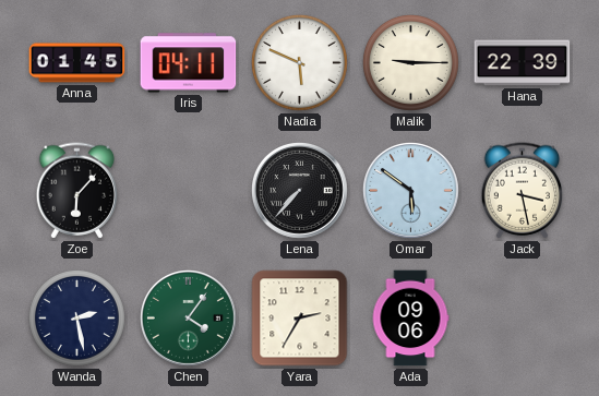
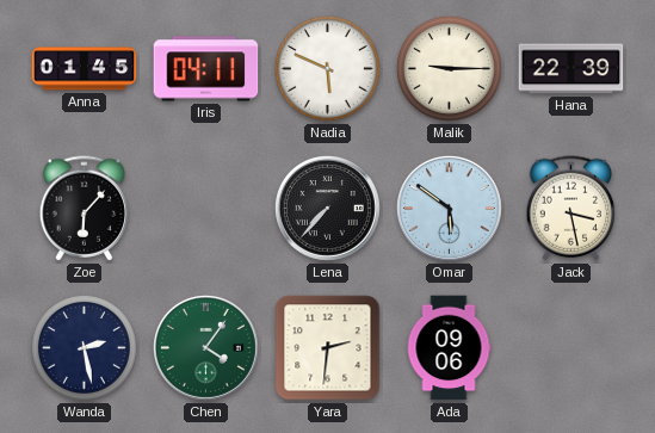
Yara: 2:35 -> 2:31 (328, 348)
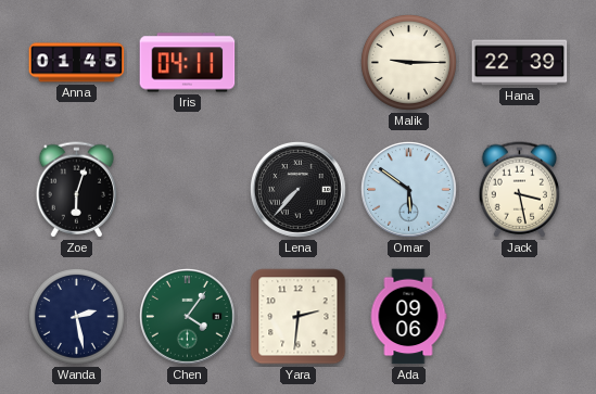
Nadia: 5:49 -> none (327, 68)
Zoe: 6:07 -> 6:03 (77, 190)
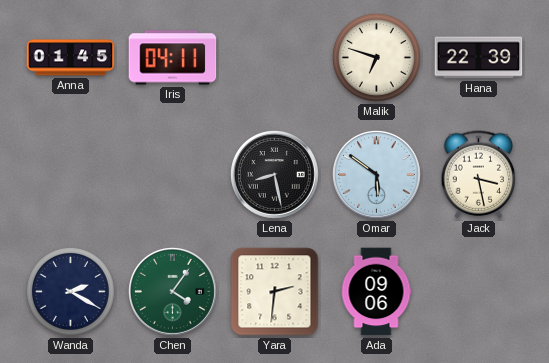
Malik: 9:15 -> 6:48 (376, 57)
Zoe: 6:03 -> none (77, 190)
Lena: 7:37 -> 8:28 (274, 174)
Wanda: 2:28 -> 2:20 (70, 291)
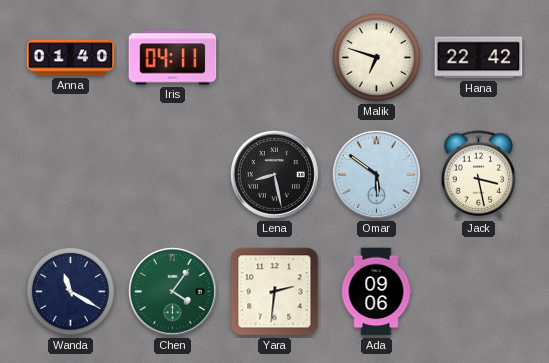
Anna: 01:45 -> 01:40 (71, 58)
Hana: 22:39 -> 22:42 (479, 58)
Wanda: 2:20 -> 11:20 (70, 291)
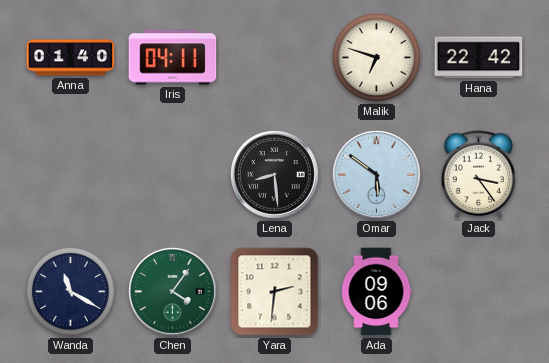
Lena: 8:28 -> 8:29 (274, 174)
Jack: 3:28 -> 3:24 (479, 175)
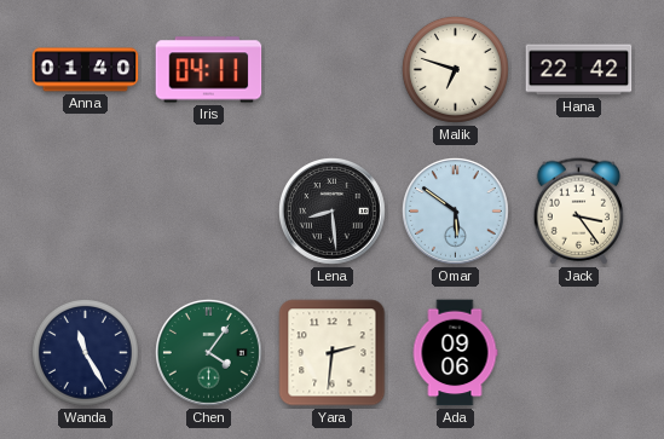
Wanda: 11:20 -> 11:25 (85, 352)
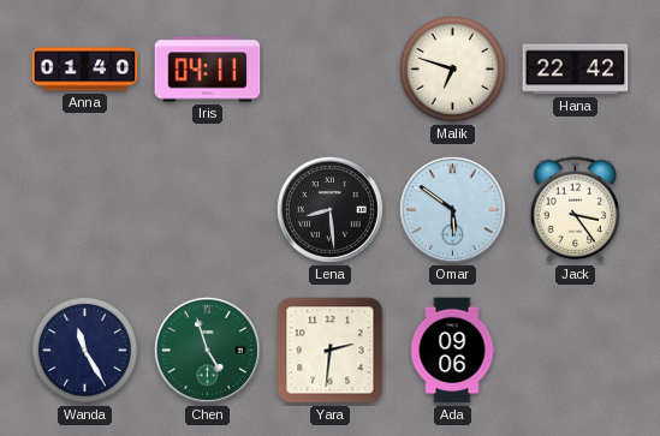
Chen: 4:06 -> 4:57 (207, 350)
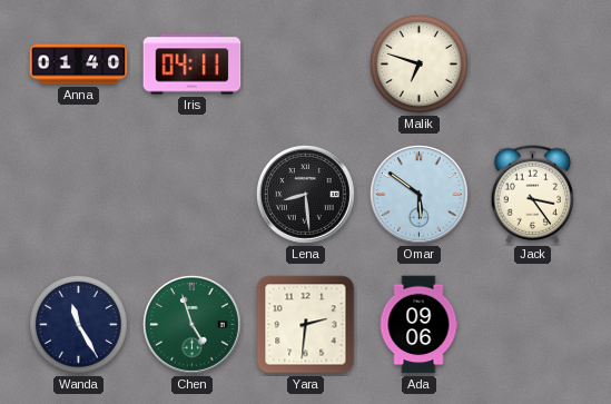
Hana: 22:42 -> none (576, 70)
